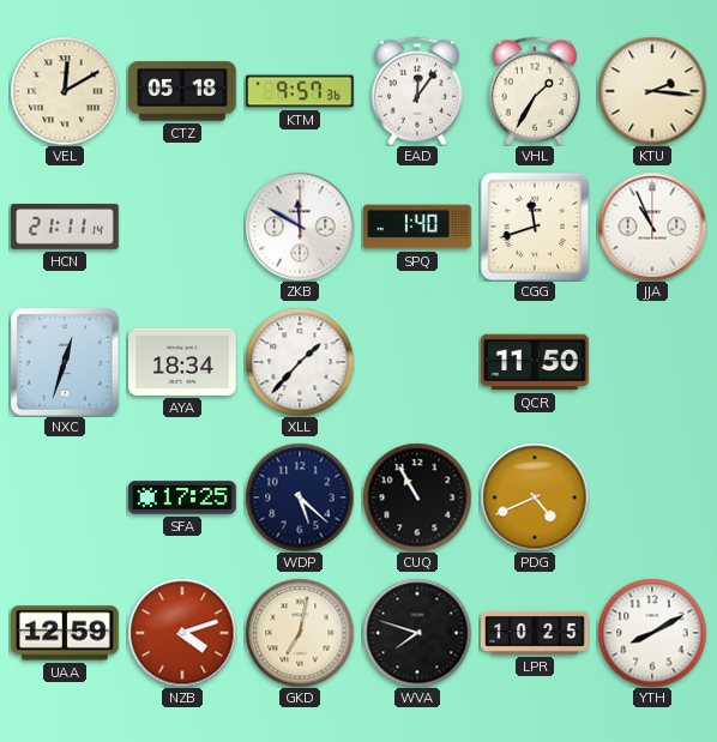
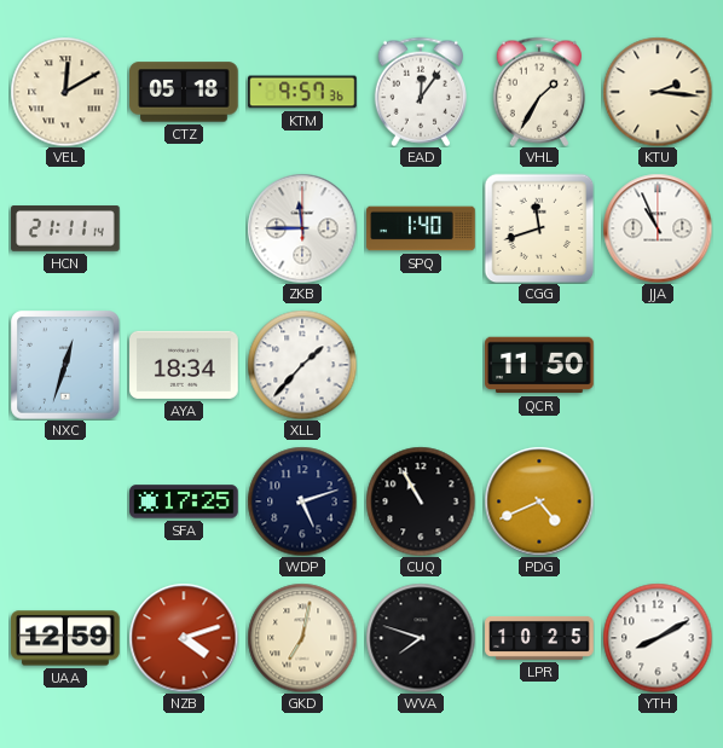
ZKB: 11:50 -> 11:45 (302, 228)
WDP: 5:22 -> 5:12 (302, 501)
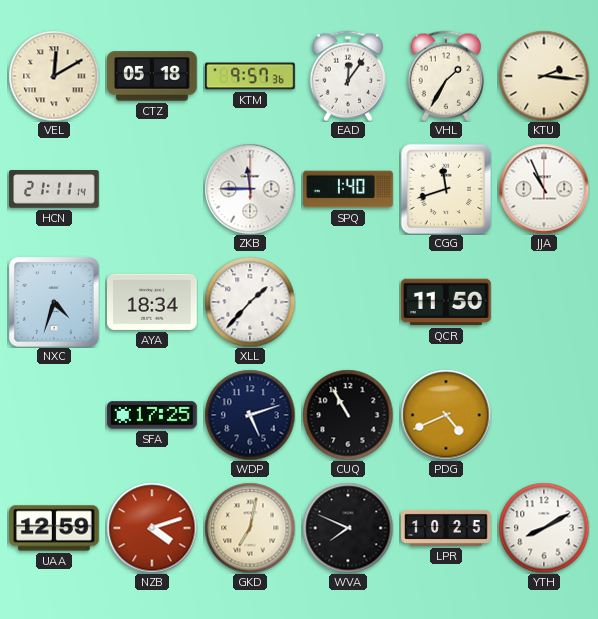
NXC: 12:33 -> 4:33 (54, 302)
WVA: 7:48 -> 7:49 (348, 528)
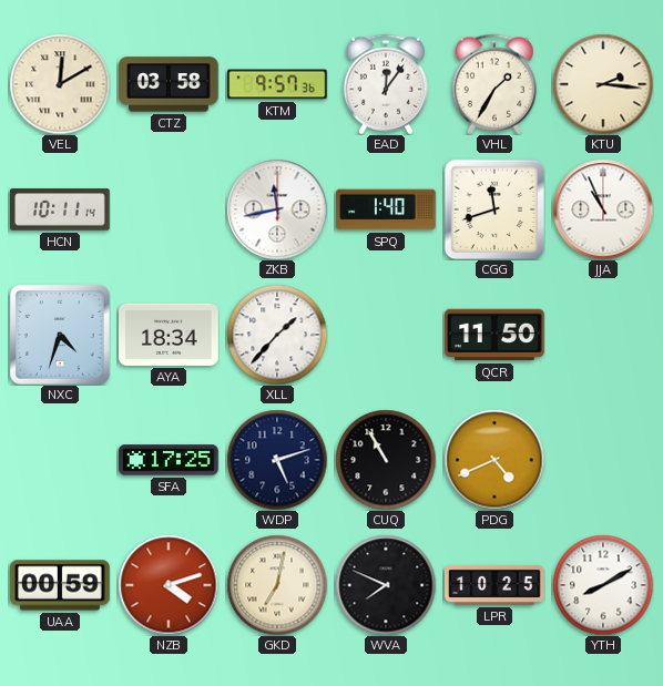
CTZ: 05:18 -> 03:58 (170, 84)
HCN: 21:11 -> 10:11 (60, 209)
ZKB: 11:45 -> 11:43 (277, 209)
UAA: 12:59 -> 00:59 (60, 585)
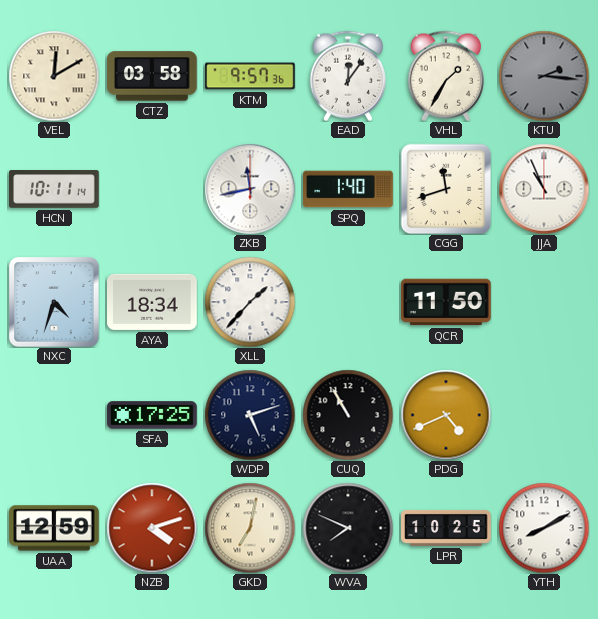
KTU dial: cream -> grey (544, 76)
UAA: 00:59 -> 12:59 (54, 528)
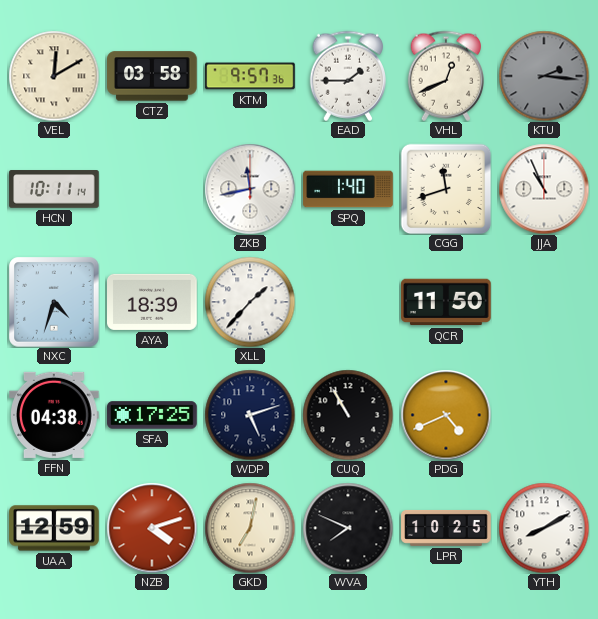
EAD: 12:06 -> 1:45 (347, 76)
VHL: 1:35 -> 12:41 (445, 76)
AYA: 18:34 -> 18:39 (153, 302)
FFN: none -> 04:38 (55, 415)
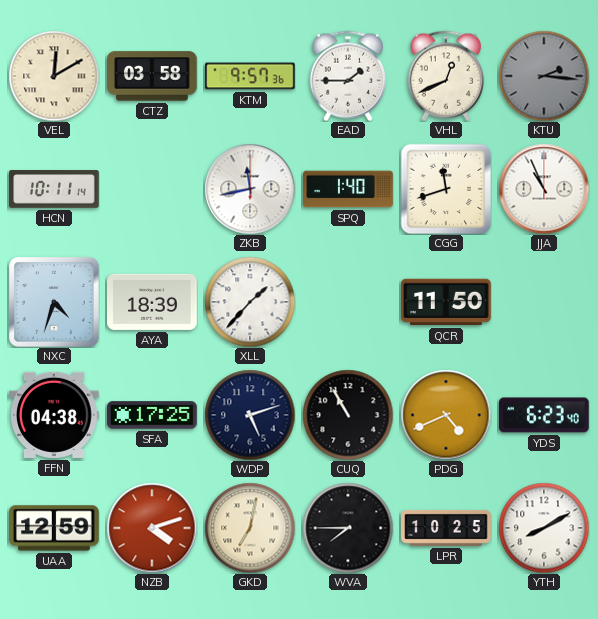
YDS: none -> 6:23 (545, 415)
WVA: 7:49 -> 7:45 (348, 528)
